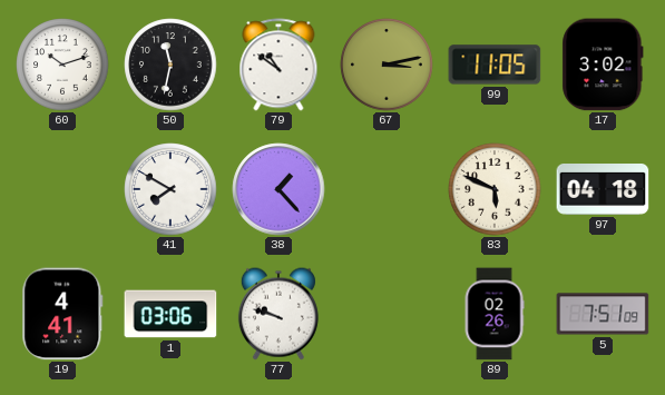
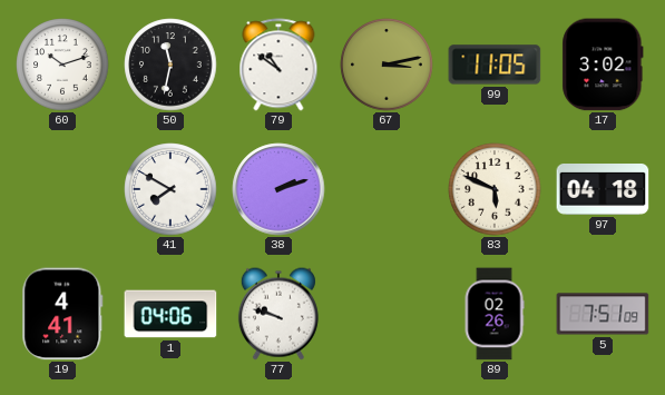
38: 1:23 -> 2:12 (278, 189)
1: 03:06 -> 04:06 (170, 314)
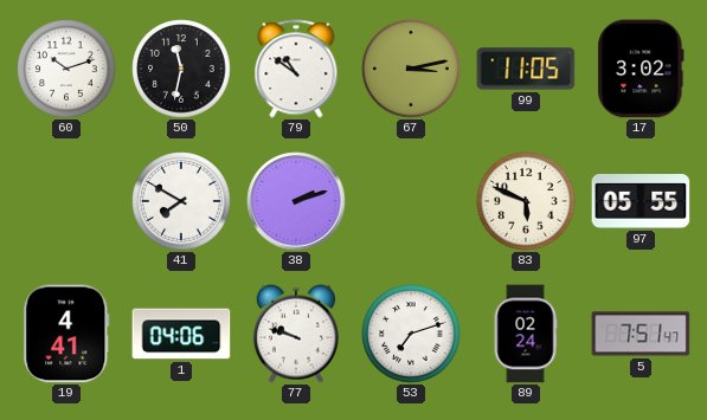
97: 04:18 -> 05:55 (641, 202)
53: none -> 7:12 (411, 334)
89: 02:26 -> 02:24 (526, 334)
5: 7:51:09 -> 7:51:47 (641, 334)
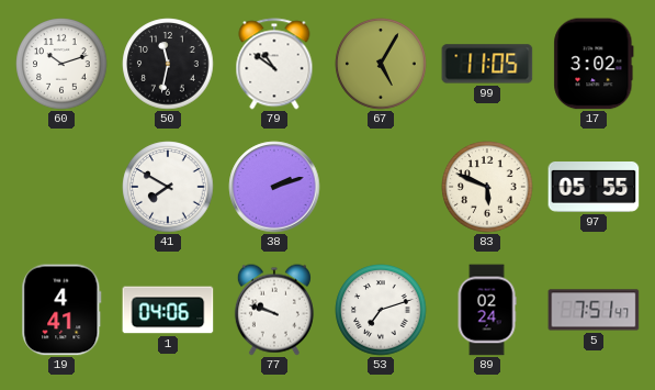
67: 3:13 -> 5:05 (381, 64)
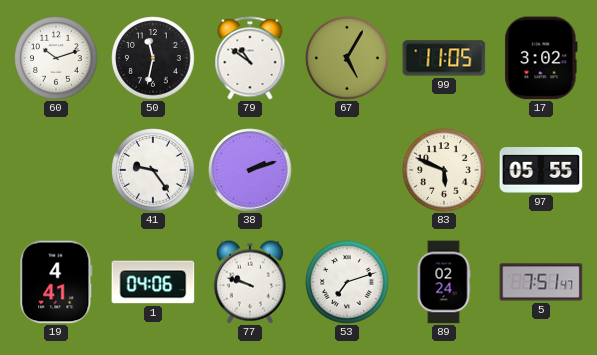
41: 7:50 -> 9:24 (153, 170)
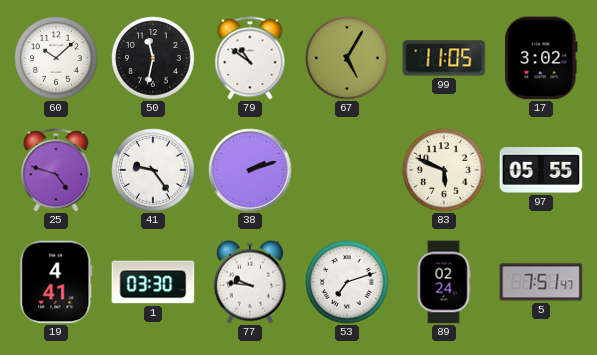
60: 10:12 -> 10:08 (56, 58)
25: none -> 4:48 (56, 170)
1: 04:06 -> 03:30 (153, 282)
77: 9:48 -> 9:46 (250, 282)
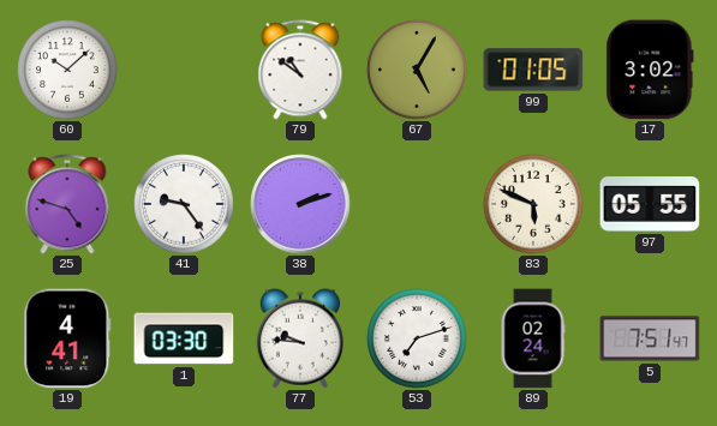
50: 11:32 -> none (153, 58)
99: 11:05 -> 01:05 (533, 70)
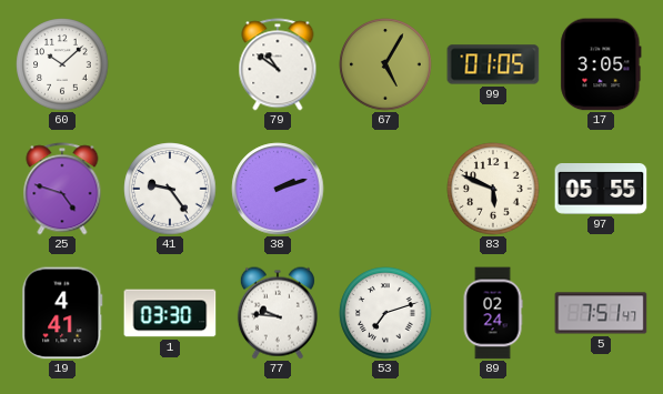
17: 3:02 -> 3:05 (601, 64)
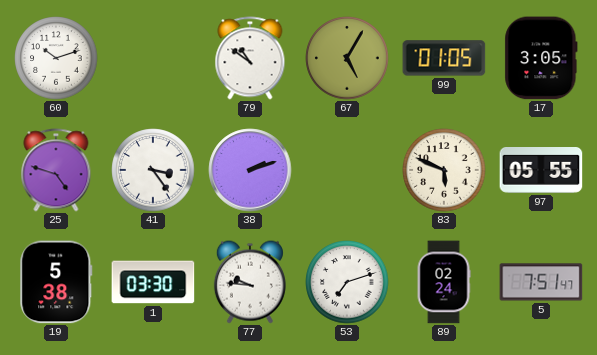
60: 10:08 -> 10:12 (56, 58)
41: 9:24 -> 3:24 (153, 170)
19: 4:41 -> 5:38 (56, 282)
